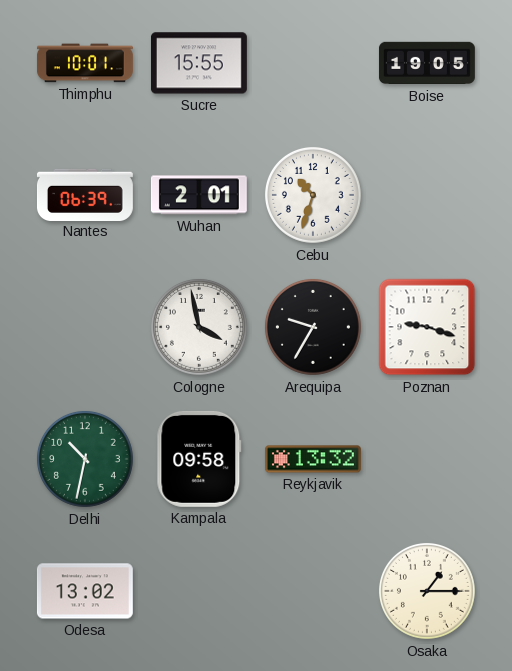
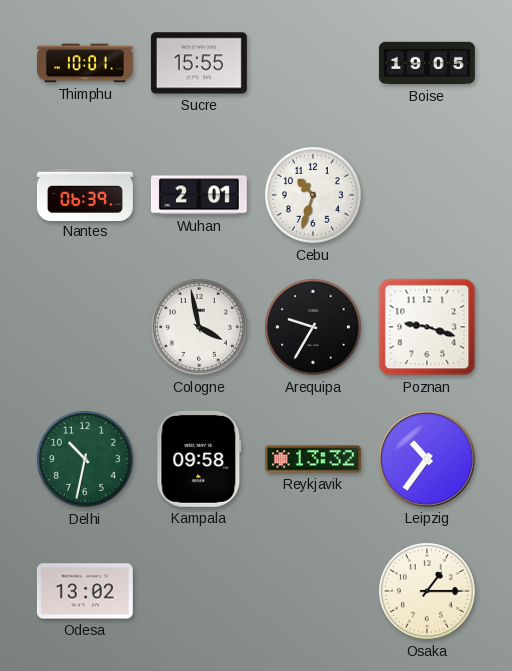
Leipzig: none -> 10:36 (427, 459)
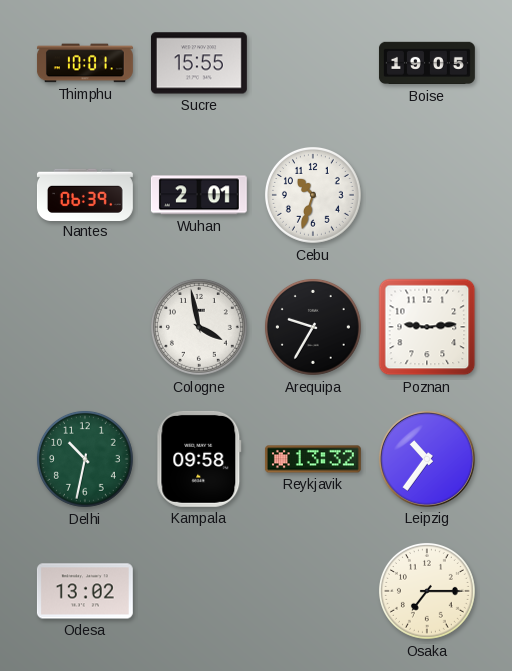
Poznan: 9:18 -> 9:14 (427, 327)
Osaka: 1:15 -> 7:15 (427, 591)
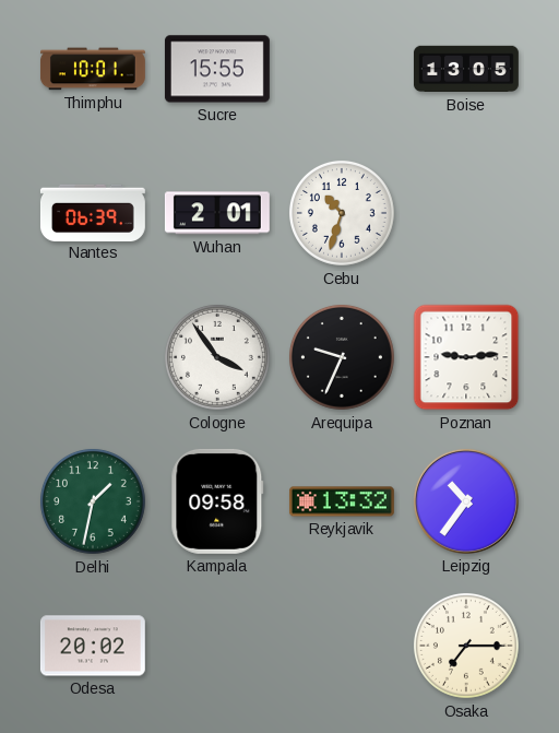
Boise: 19:05 -> 13:05 (466, 69)
Cologne: 3:58 -> 3:54 (217, 357)
Arequipa: 9:35 -> 9:34 (342, 357)
Delhi: 10:32 -> 1:32 (93, 501)
Odesa: 13:02 -> 20:02 (93, 646)
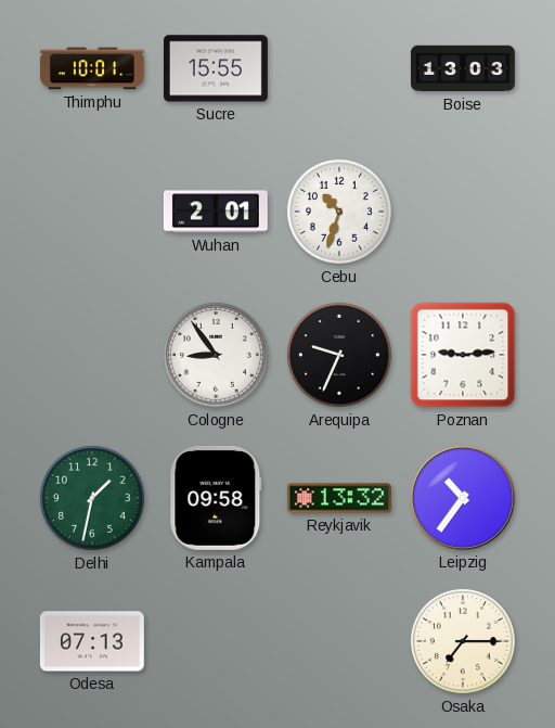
Boise: 13:05 -> 13:03 (463, 68)
Nantes: 06:39 -> none (93, 212)
Cologne: 3:54 -> 8:54 (216, 355)
Odesa: 20:02 -> 07:13 (92, 641)
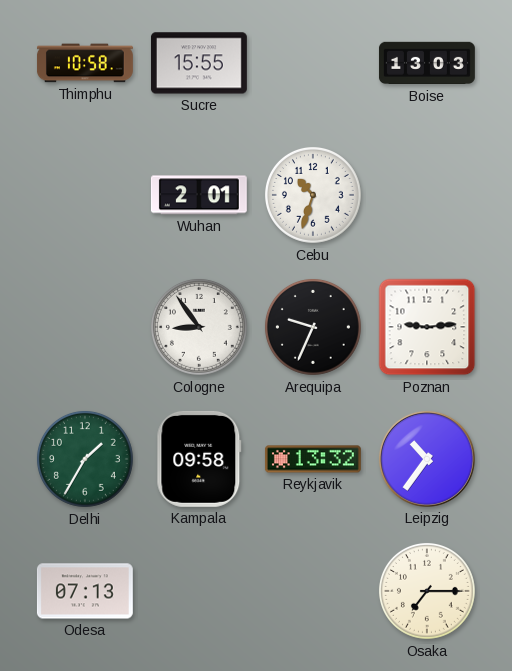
Thimphu: 10:01 -> 10:58 (85, 63)
Delhi: 1:32 -> 1:35 (85, 459)
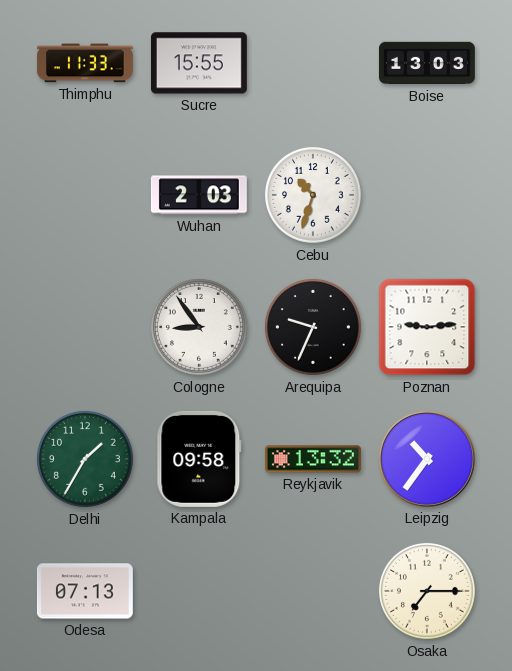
Thimphu: 10:58 -> 11:33 (85, 63)
Wuhan: 2:01 -> 2:03 (199, 195)
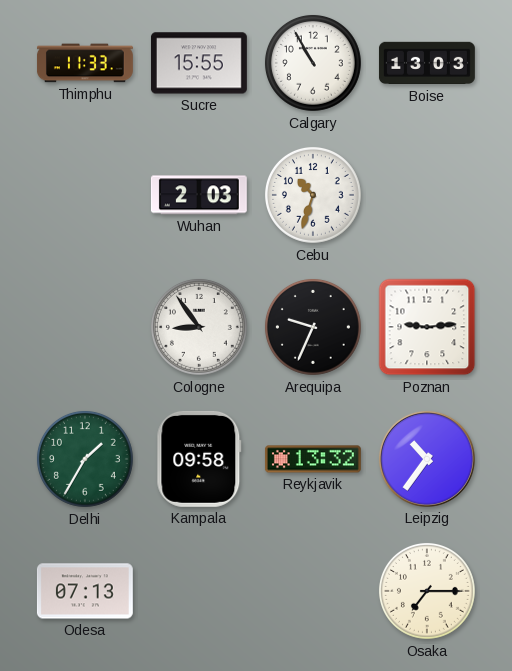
Calgary: none -> 10:55 (313, 63)
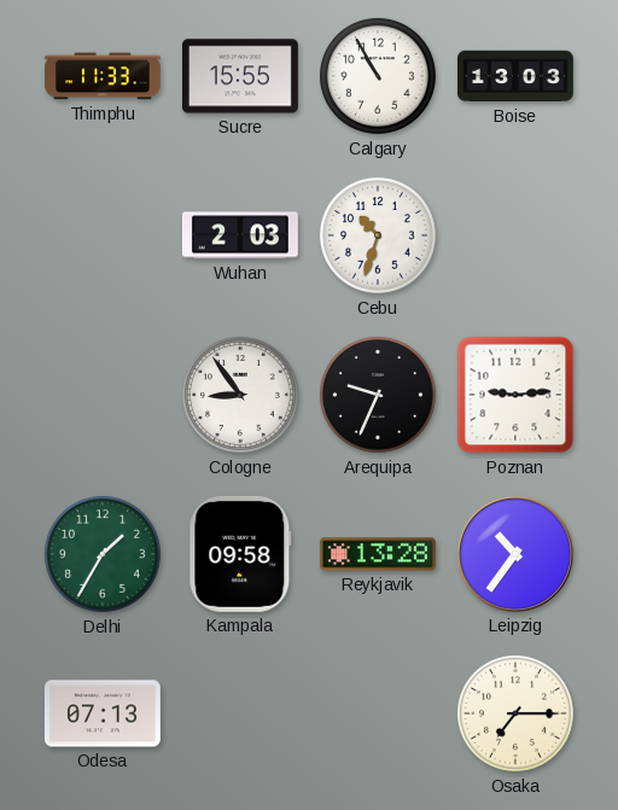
Reykjavik: 13:32 -> 13:28 (378, 554)
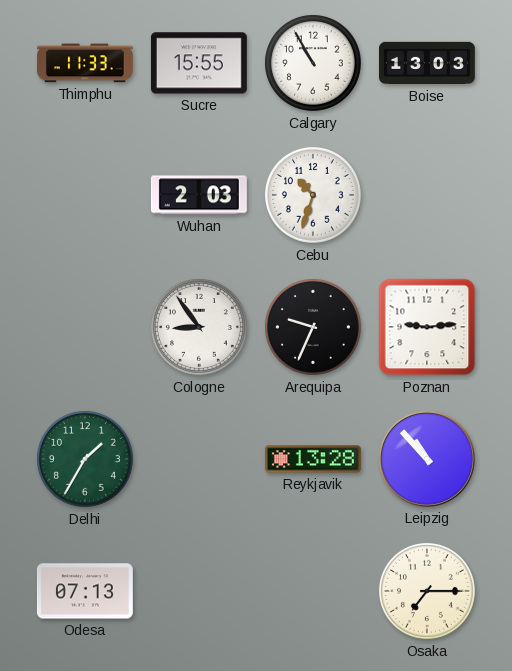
Kampala: 09:58 -> none (240, 554)
Leipzig: 10:36 -> 10:53 (427, 459)
